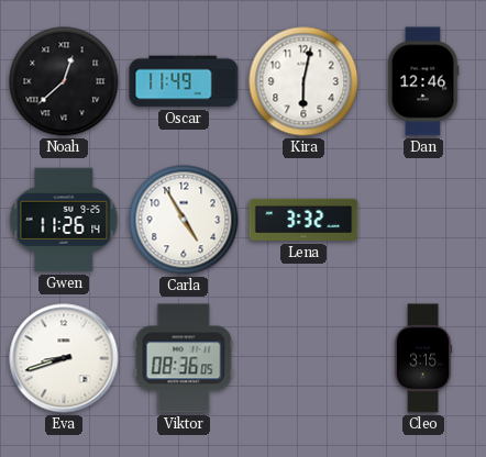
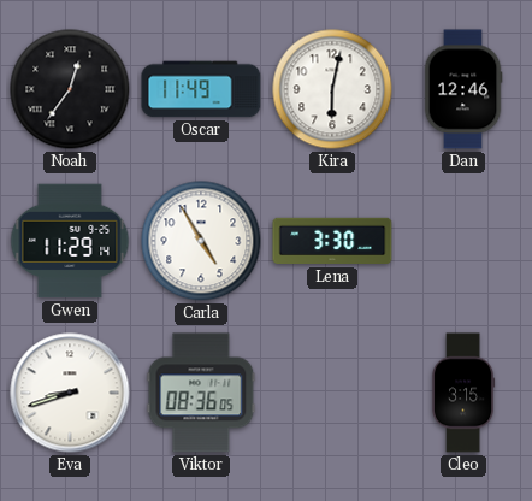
Noah: 12:38 -> 12:36 (70, 89)
Gwen: 11:26 -> 11:29 (70, 241)
Lena: 3:32 -> 3:30 (332, 241)
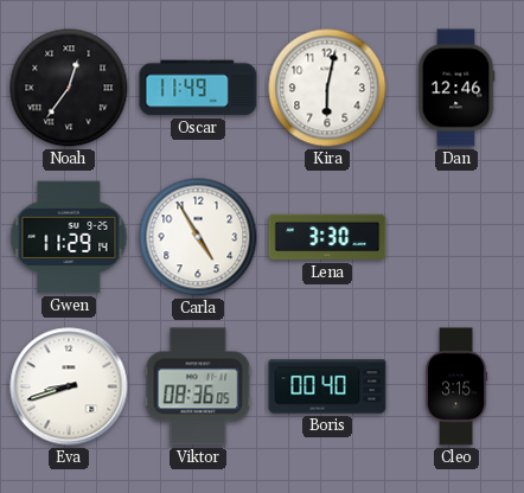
Boris: none -> 00:40 (327, 386)
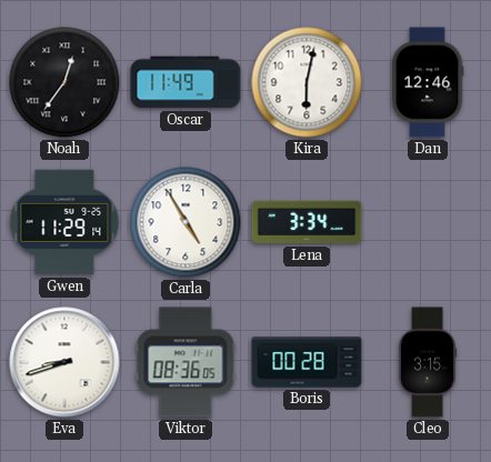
Lena: 3:30 -> 3:34 (307, 222)
Boris: 00:40 -> 00:28 (307, 362)
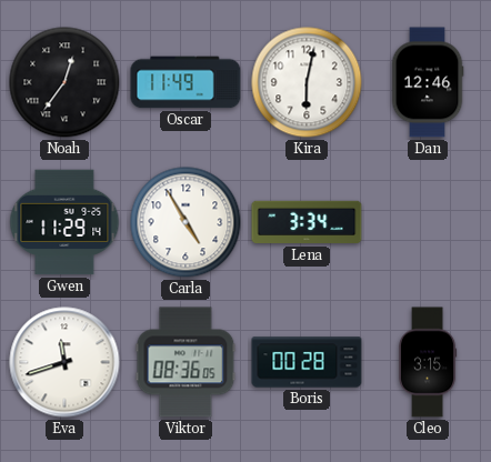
Eva: 8:42 -> 11:42 (64, 362)
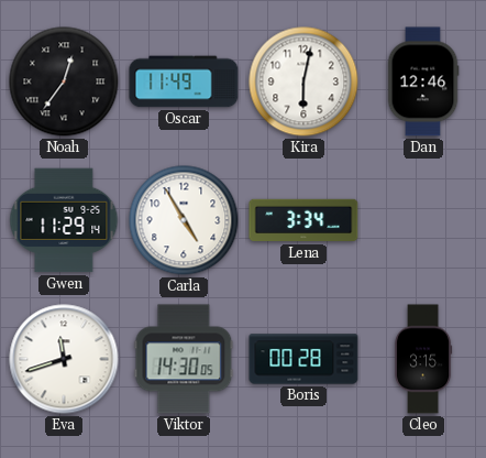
Viktor: 08:36 -> 14:30 (184, 359)
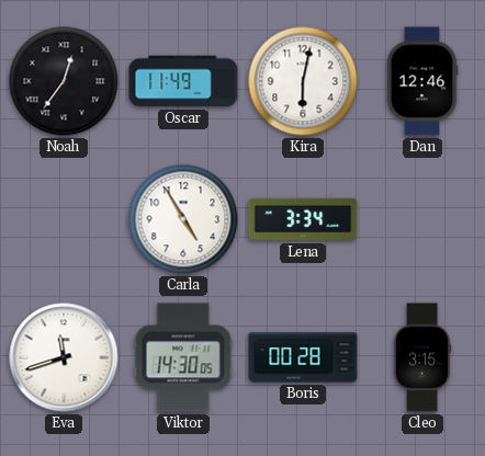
Gwen: 11:29 -> none (64, 220)
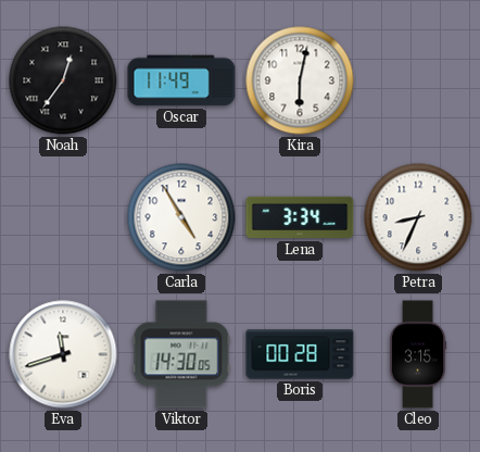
Dan: 12:46 -> none (422, 81)
Petra: none -> 8:34 (418, 217)
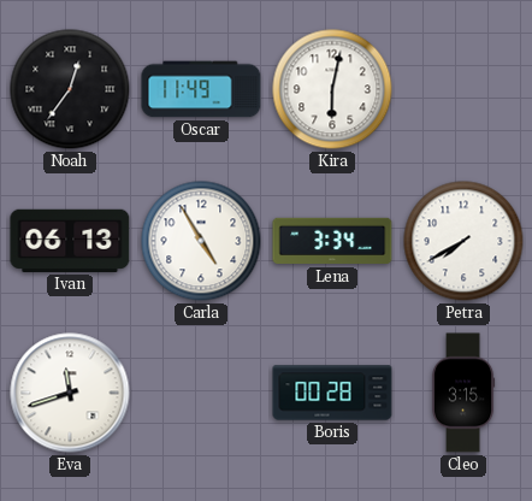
Ivan: none -> 06:13 (70, 241)
Petra: 8:34 -> 7:40 (463, 241)
Viktor: 14:30 -> none (181, 354)
